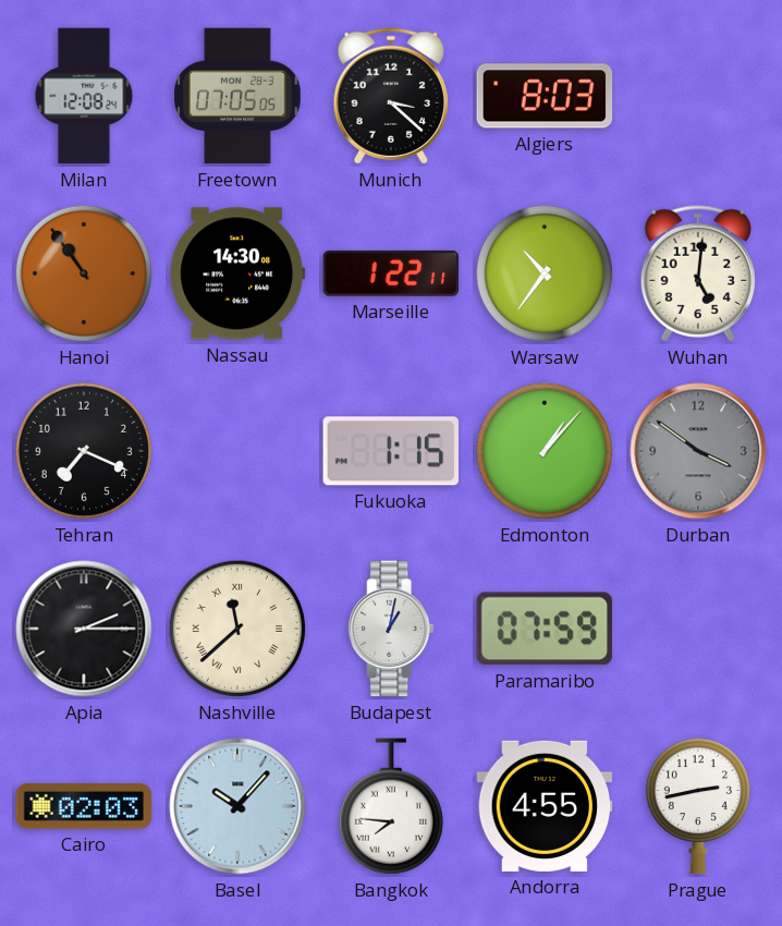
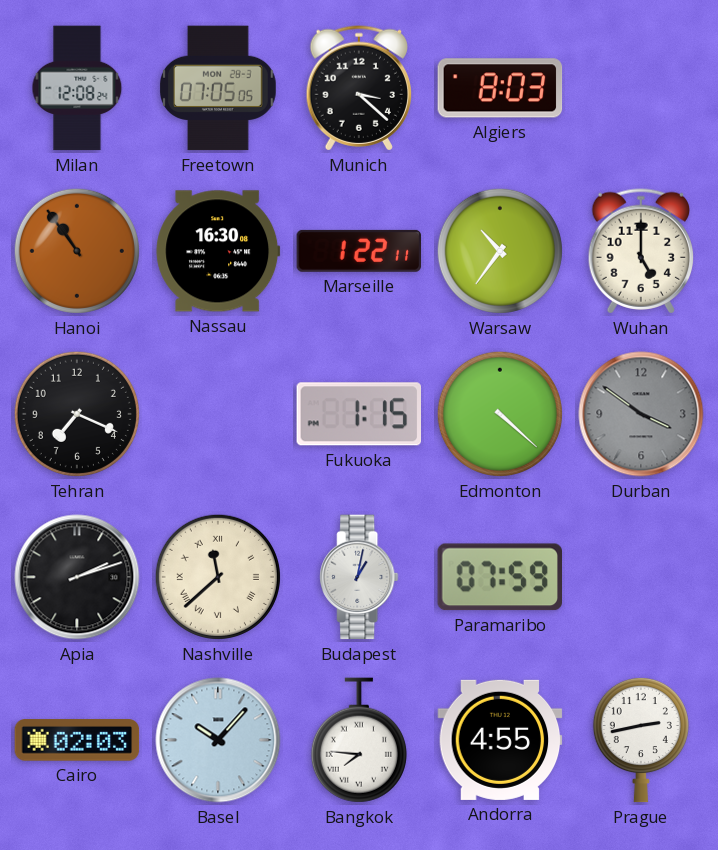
Nassau: 14:30 -> 16:30 (218, 251)
Wuhan: 5:01 -> 5:00 (640, 251)
Edmonton: 1:07 -> 4:22 (500, 414)
Apia: 2:15 -> 2:12 (77, 577)
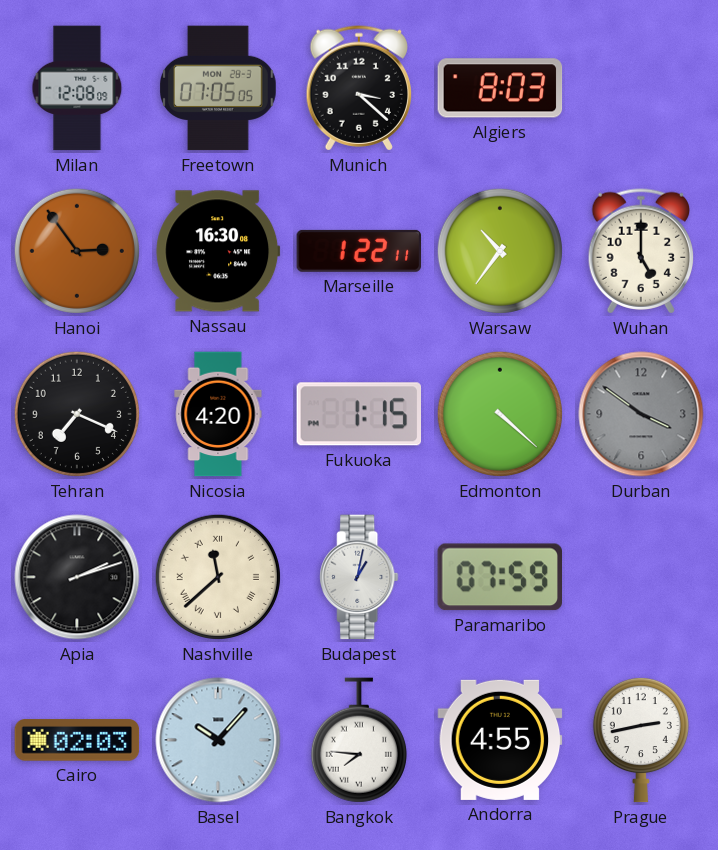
Milan: 12:08:24 -> 12:08:09 (77, 88)
Hanoi: 10:54 -> 2:54 (77, 251)
Nicosia: none -> 4:20 (218, 414)
